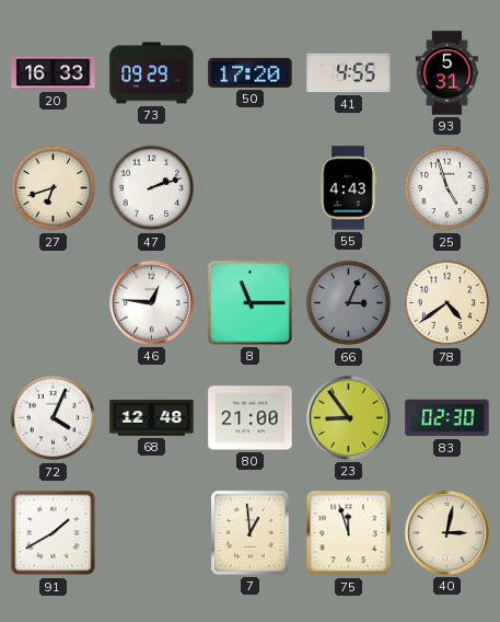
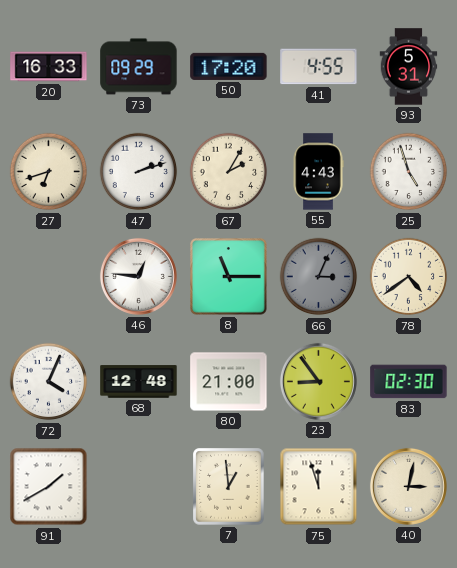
67: none -> 2:05 (229, 172)
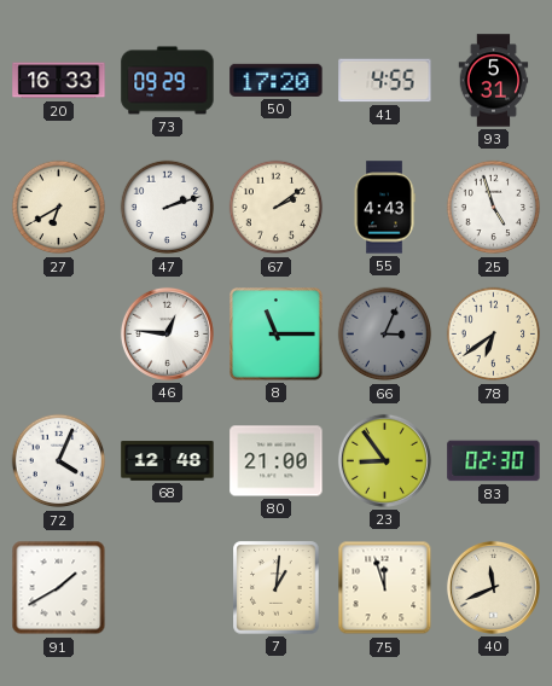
27: 6:42 -> 6:40 (59, 208)
67: 2:05 -> 2:09 (277, 208)
78: 4:39 -> 6:39 (494, 335)
7: 12:59 -> 1:01 (277, 588)
40: 3:02 -> 11:41 (493, 587)
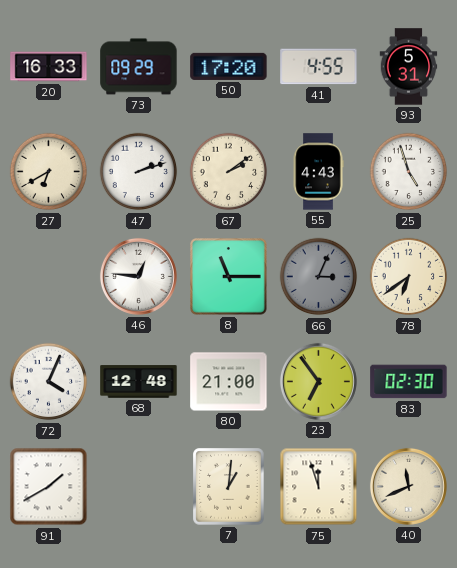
23: 8:54 -> 6:54 (318, 381)
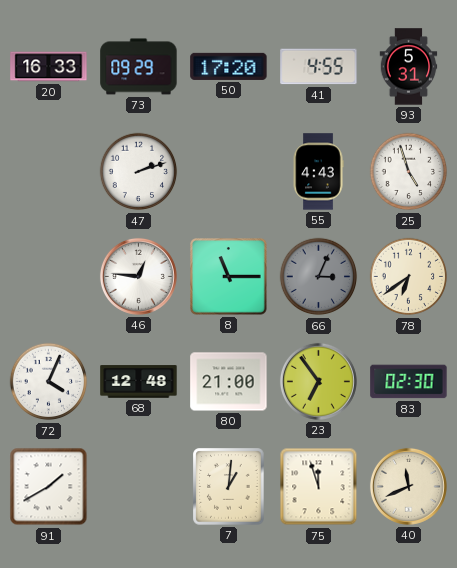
27: 6:40 -> none (49, 172)
67: 2:09 -> none (229, 172)
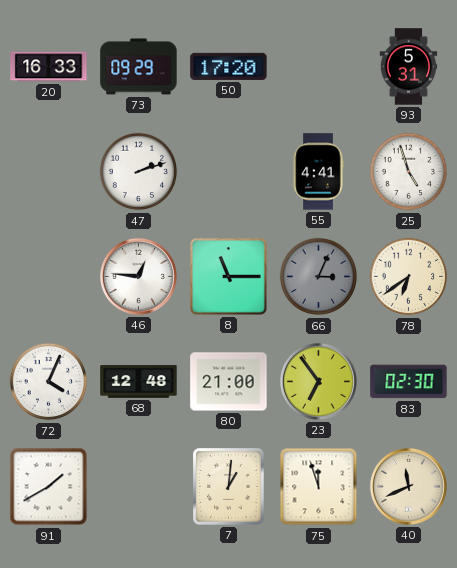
41: 4:55 -> none (319, 67)
55: 4:43 -> 4:41 (318, 172)
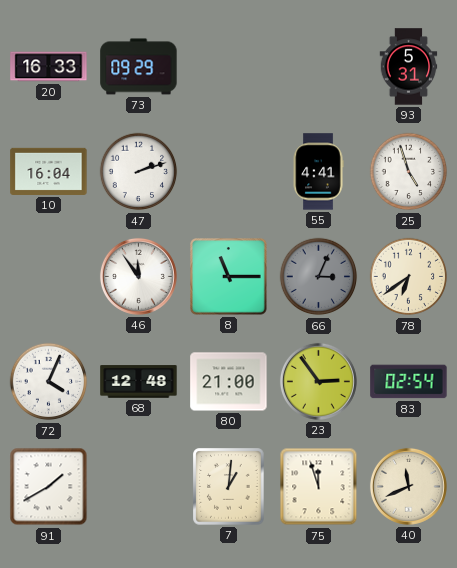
50: 17:20 -> none (229, 66)
10: none -> 16:04 (49, 171)
46: 12:46 -> 11:54 (138, 276)
23: 6:54 -> 2:54 (318, 381)
83: 02:30 -> 02:54 (409, 382)
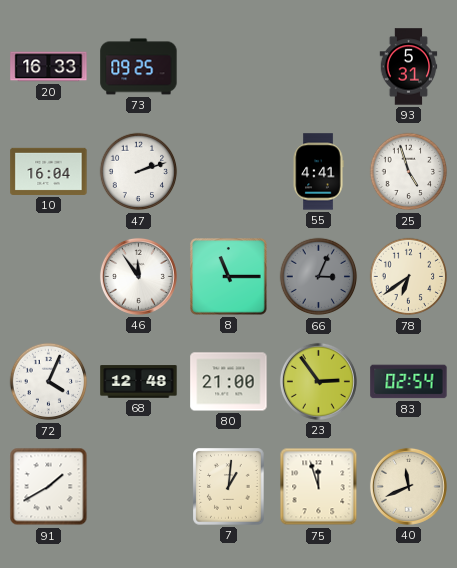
73: 09:29 -> 09:25 (139, 67)
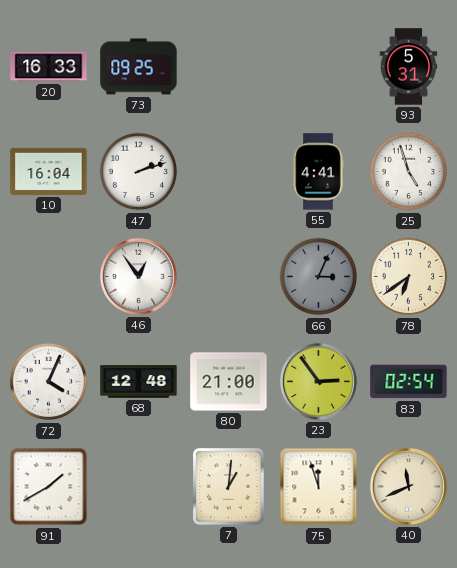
46: 11:54 -> 12:54 (138, 276)
8: 11:15 -> none (229, 277)
